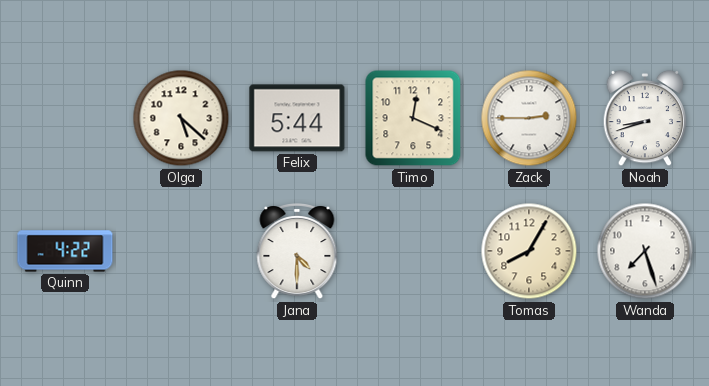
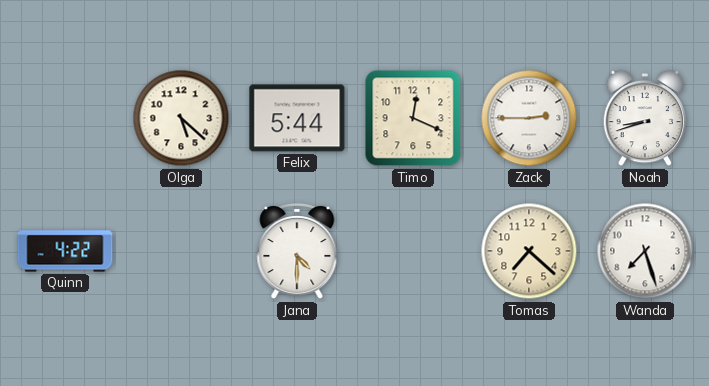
Tomas: 8:05 -> 7:22 (529, 251)
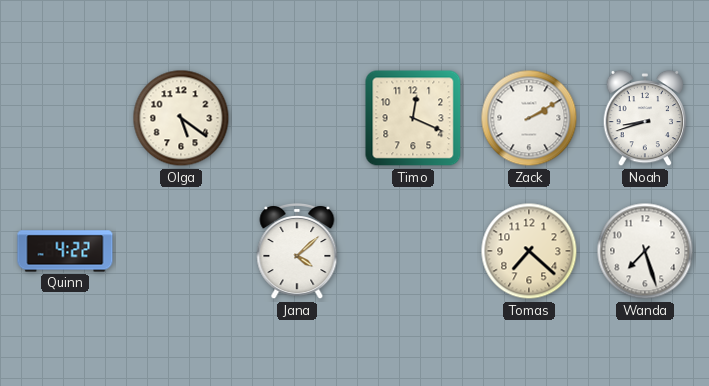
Olga: 5:22 -> 5:21 (181, 118)
Felix: 5:44 -> none (297, 118)
Zack: 2:45 -> 2:10 (529, 118)
Jana: 4:30 -> 4:08 (297, 252)
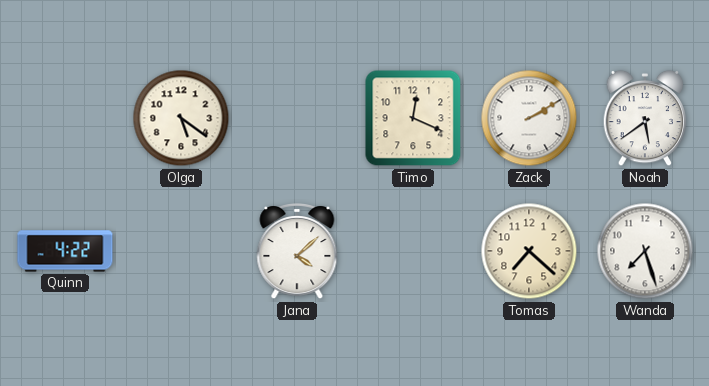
Noah: 8:42 -> 5:39 (645, 118)
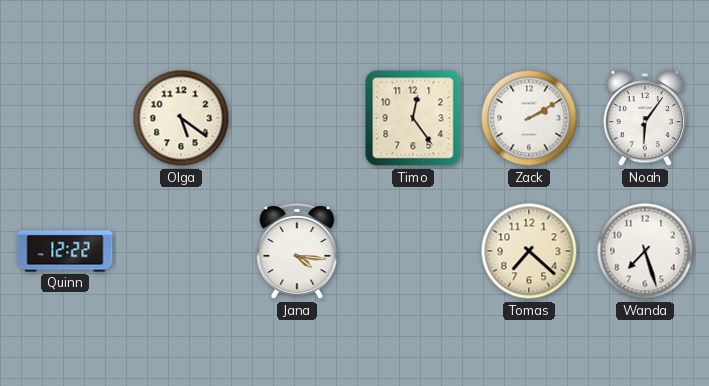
Timo: 12:19 -> 12:24 (413, 118)
Noah: 5:39 -> 6:06 (645, 118)
Quinn: 4:22 -> 12:22 (65, 251)
Jana: 4:08 -> 4:16 (297, 252)
